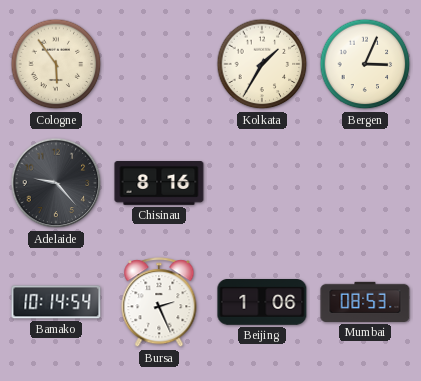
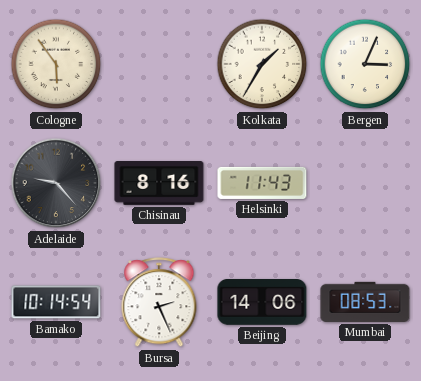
Helsinki: none -> 11:43 (262, 183)
Beijing: 1:06 -> 14:06 (262, 303)
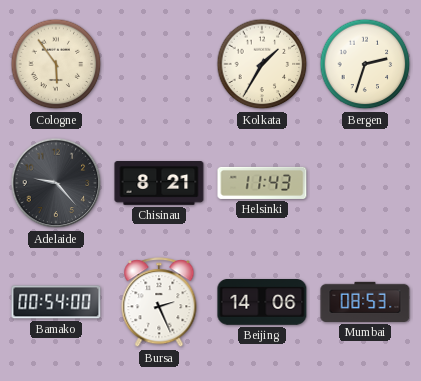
Bergen: 3:04 -> 2:33 (365, 64)
Chisinau: 8:16 -> 8:21 (159, 184)
Bamako: 10:14 -> 00:54 (56, 302)
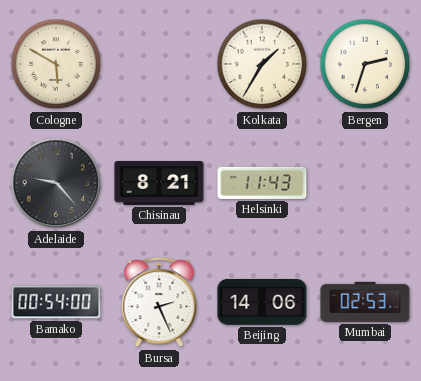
Cologne: 5:54 -> 5:50 (56, 64)
Mumbai: 08:53 -> 02:53 (365, 302)
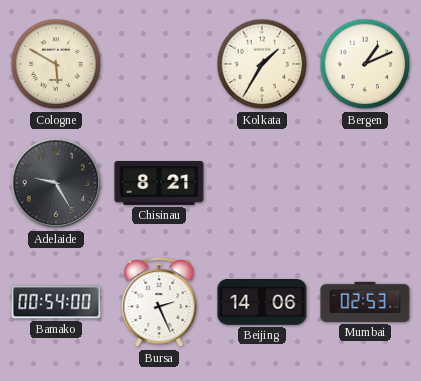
Bergen: 2:33 -> 1:11 (365, 64)
Adelaide: 9:23 -> 9:25 (56, 183)
Helsinki: 11:43 -> none (262, 183)
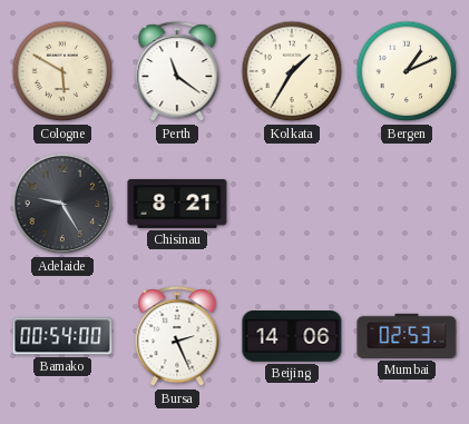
Perth: none -> 11:21 (177, 72)
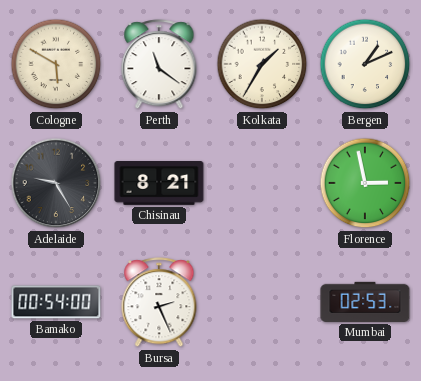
Florence: none -> 2:58 (365, 183)
Beijing: 14:06 -> none (292, 337)
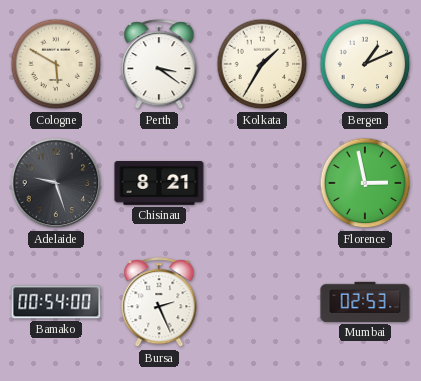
Perth: 11:21 -> 3:21 (159, 65)
Adelaide: 9:25 -> 9:27 (56, 183)
